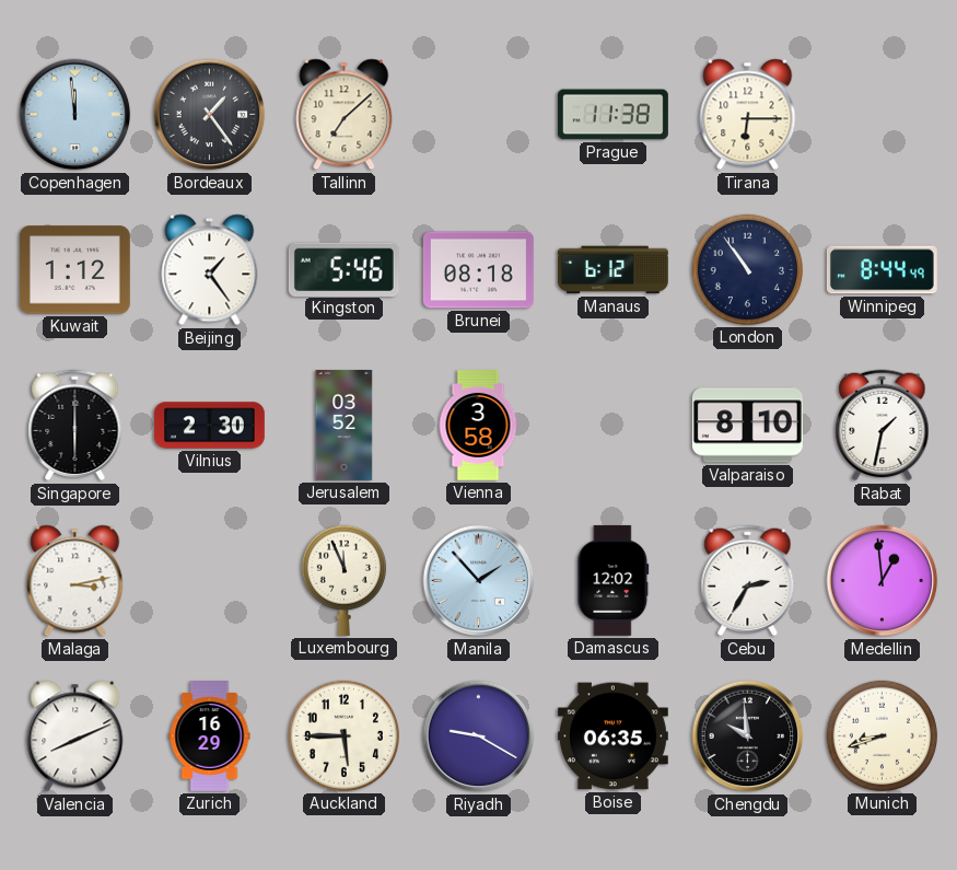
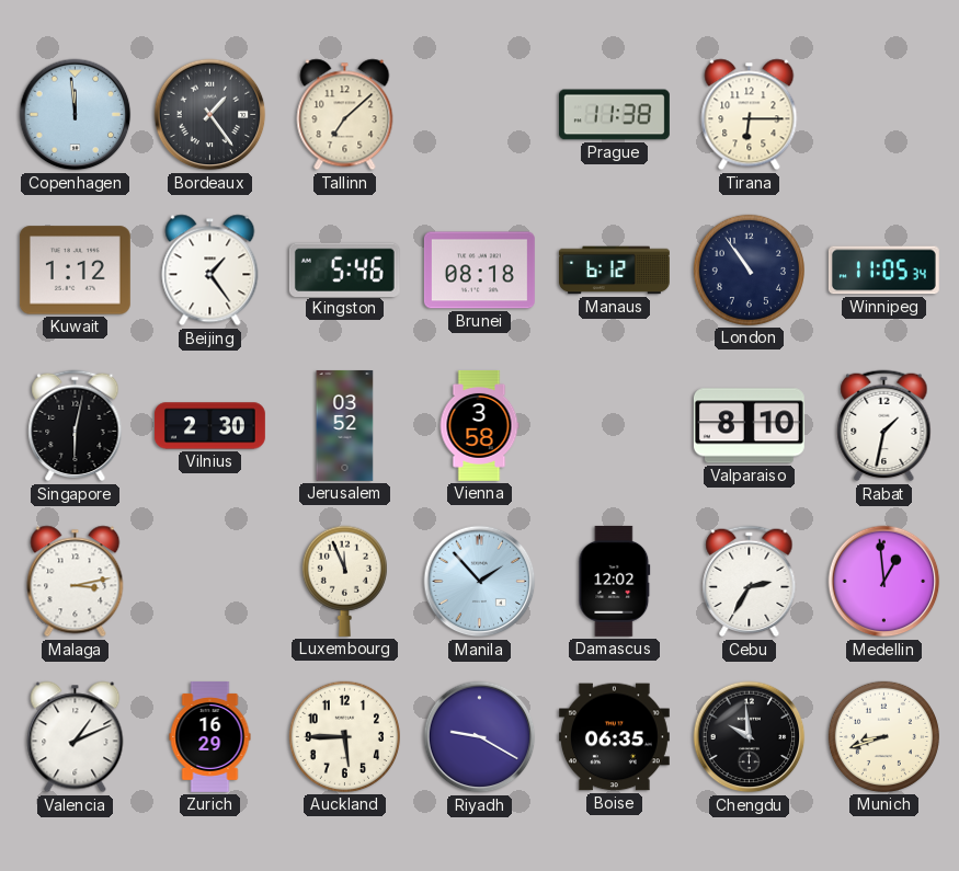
Winnipeg: 8:44 -> 11:05 (883, 271)
Singapore: 6:00 -> 6:02 (76, 426)
Valencia: 8:11 -> 1:11 (76, 737)
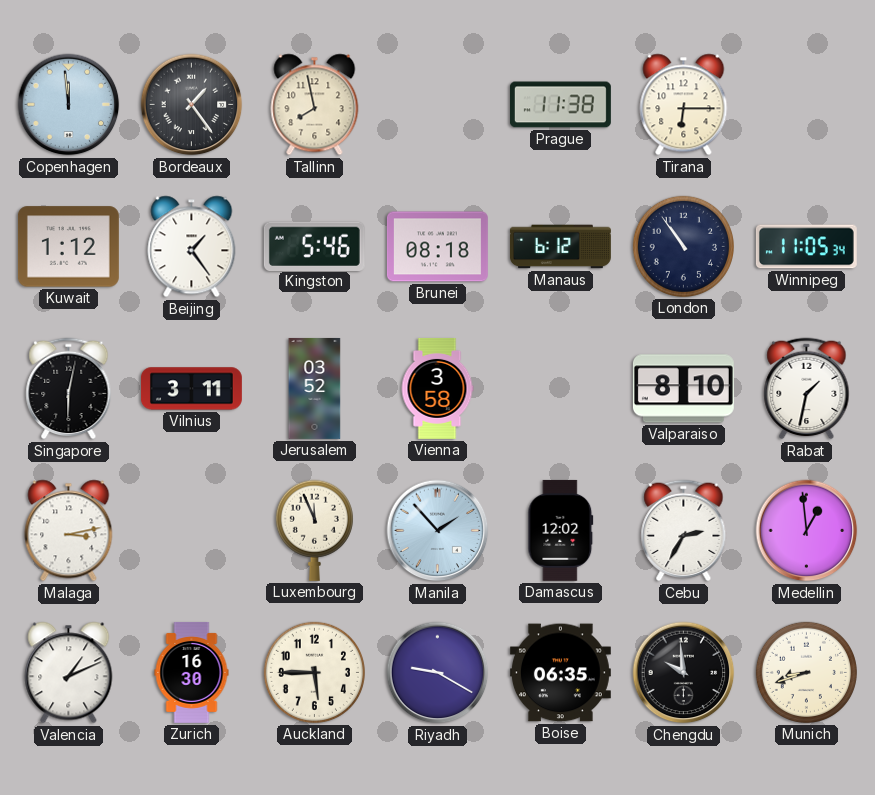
Tallinn: 7:08 -> 7:58 (315, 105)
Vilnius: 2:30 -> 3:11 (191, 389)
Zurich: 16:29 -> 16:30 (192, 672)
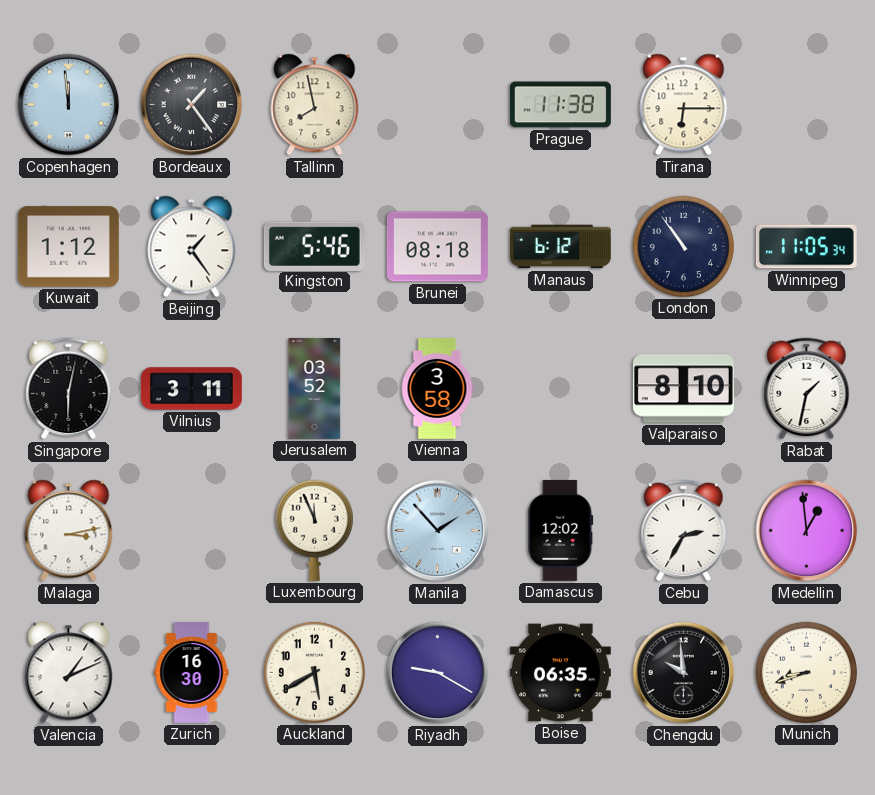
Auckland: 5:45 -> 5:40 (314, 672)
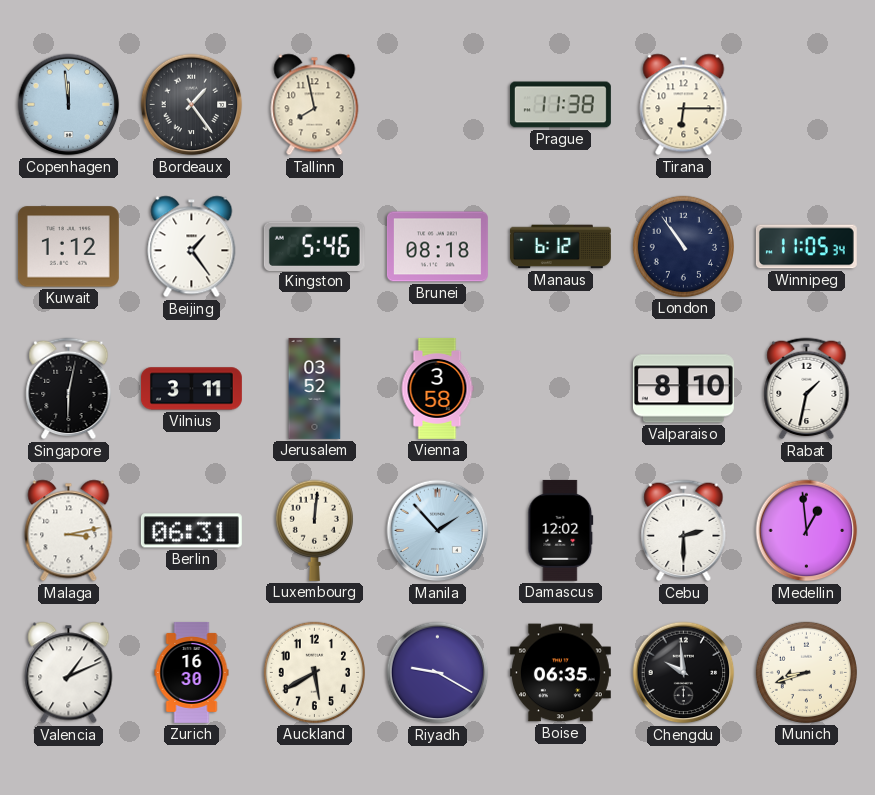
Berlin: none -> 06:31 (191, 531)
Luxembourg: 11:56 -> 12:01 (314, 530)
Cebu: 2:35 -> 2:30 (684, 531)
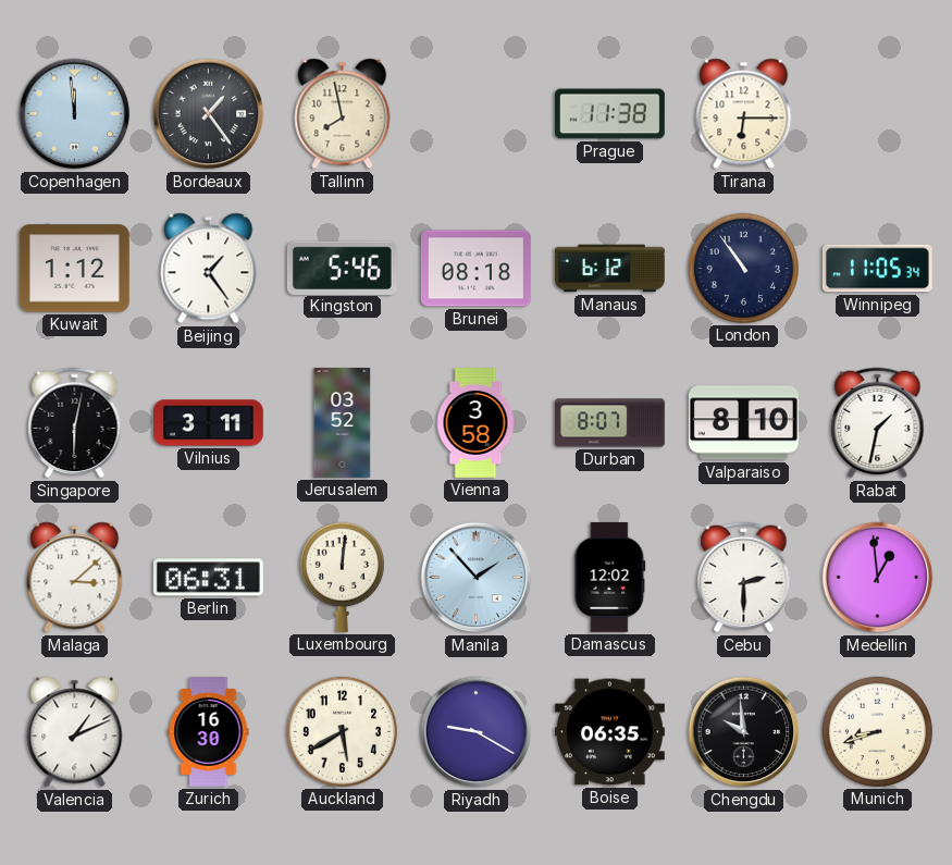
Durban: none -> 8:07 (609, 423)
Malaga: 3:13 -> 3:08 (75, 578)
